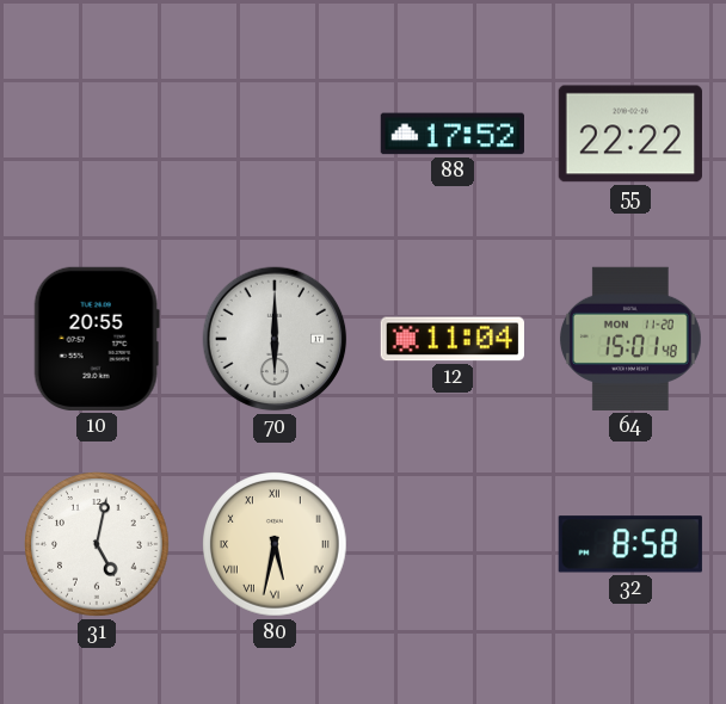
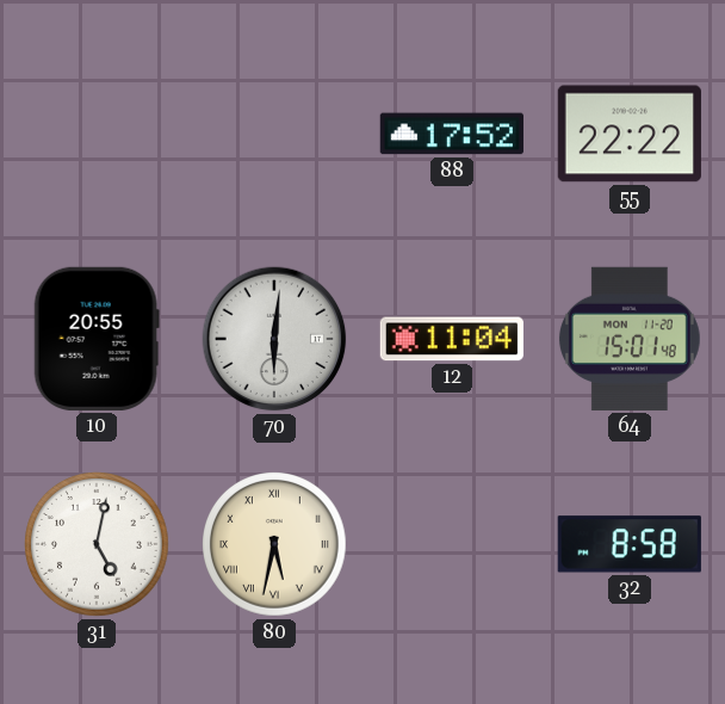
70: 6:00 -> 6:01 (274, 339)
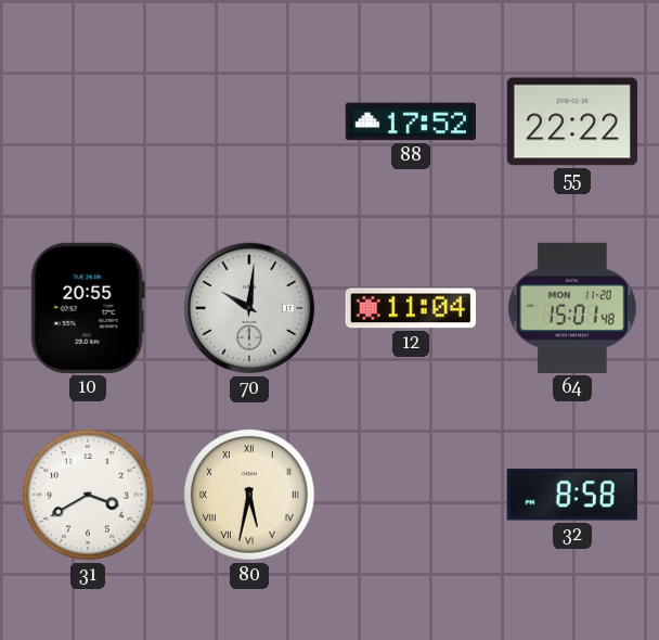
70: 6:01 -> 10:01 (249, 308)
31: 5:02 -> 3:40 (89, 496)
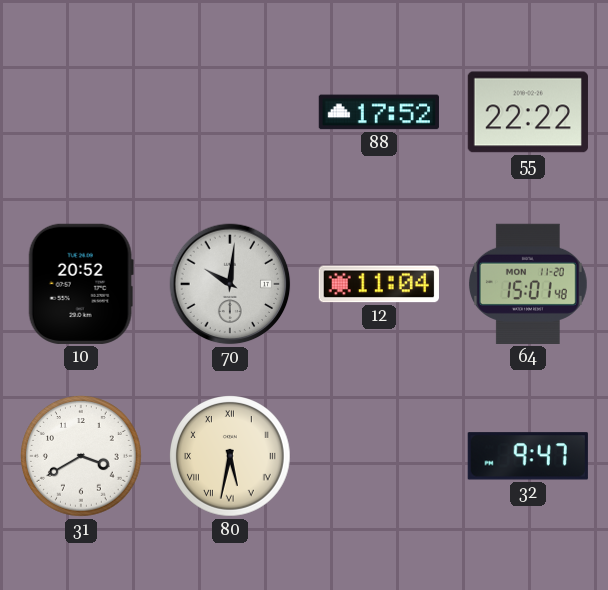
10: 20:55 -> 20:52 (81, 284)
32: 8:58 -> 9:47 (528, 456)
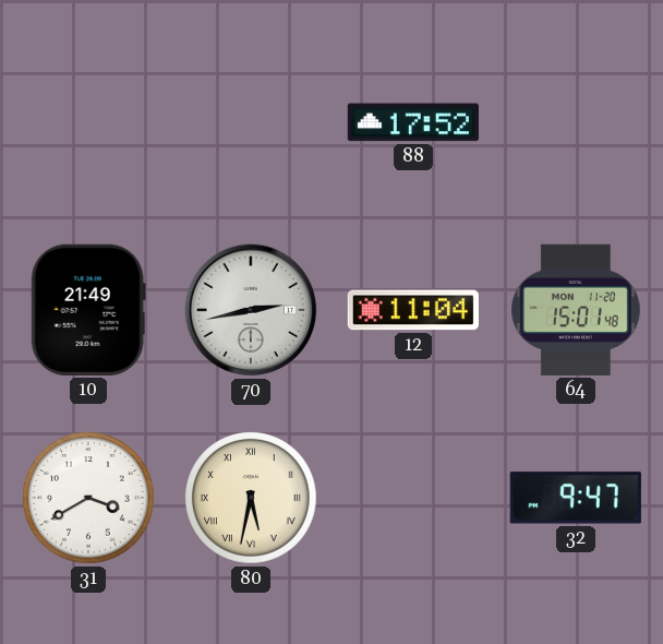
55: 22:22 -> none (528, 112)
10: 20:52 -> 21:49 (88, 310)
70: 10:01 -> 2:43 (251, 310)
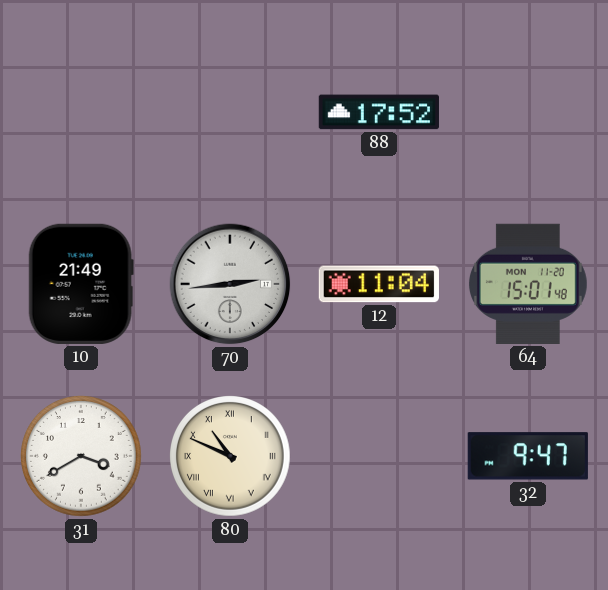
70: 2:43 -> 2:44 (230, 284)
80: 5:32 -> 10:49 (231, 457)
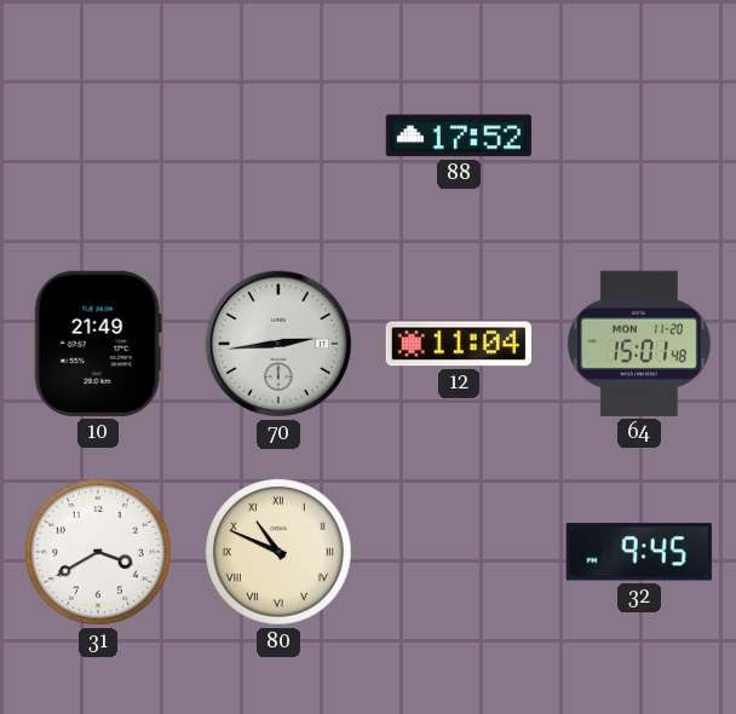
32: 9:47 -> 9:45 (639, 552)
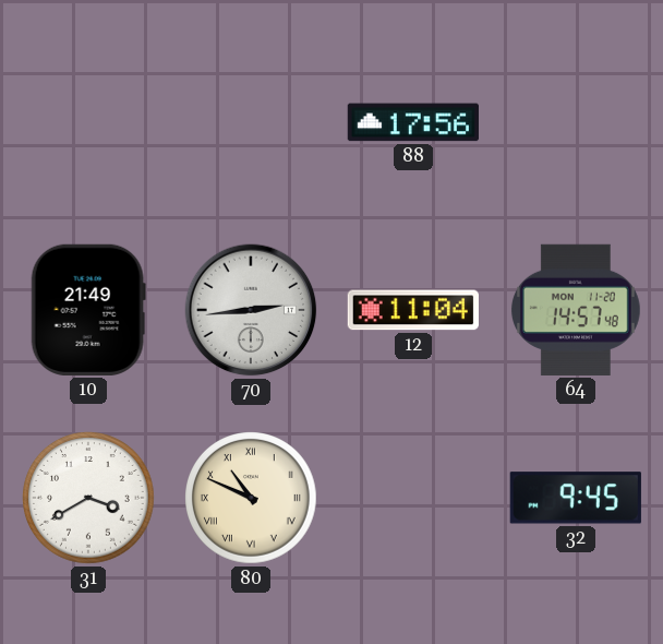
88: 17:52 -> 17:56 (413, 122)
64: 15:01 -> 14:57 (576, 310)
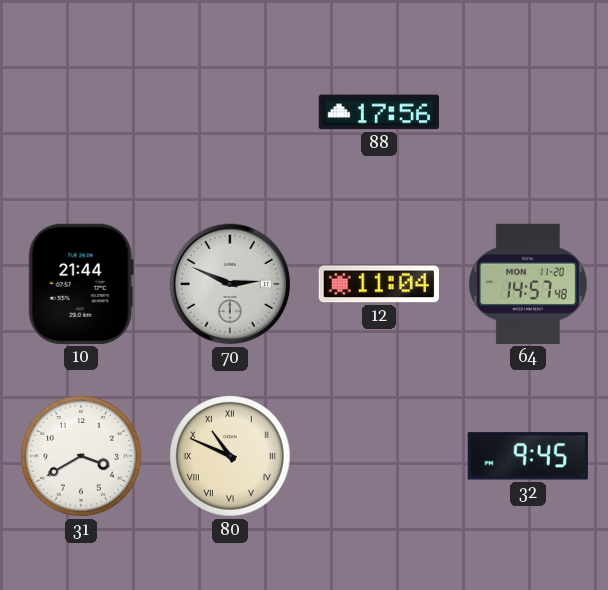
10: 21:49 -> 21:44 (81, 284)
70: 2:44 -> 2:49 (230, 284)
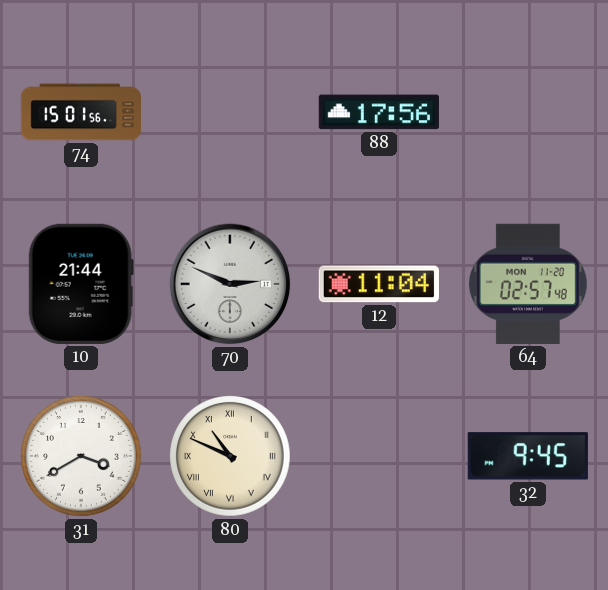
74: none -> 15:01 (81, 112)
64: 14:57 -> 02:57 (528, 284)
